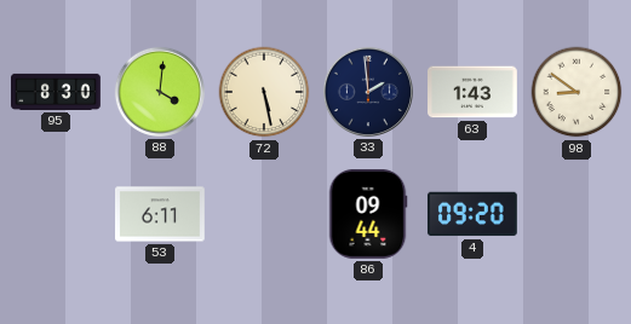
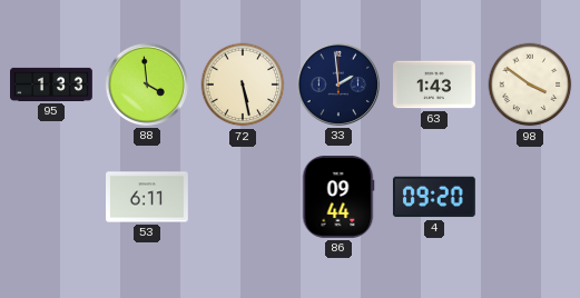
95: 8:30 -> 1:33 (52, 85)
88: 4:01 -> 3:59 (147, 85)
98: 8:51 -> 3:51 (530, 85)
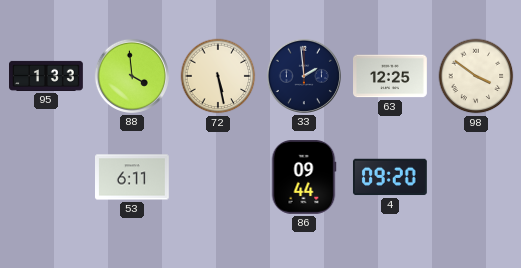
63: 1:43 -> 12:25 (391, 76)
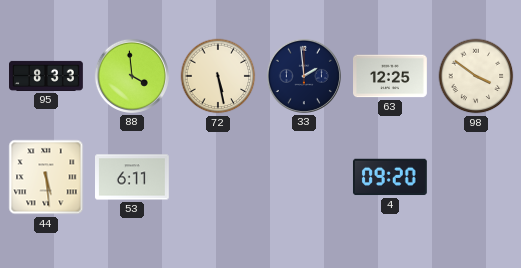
95: 1:33 -> 8:33 (47, 76)
44: none -> 5:29 (46, 177)
86: 09:44 -> none (304, 178)
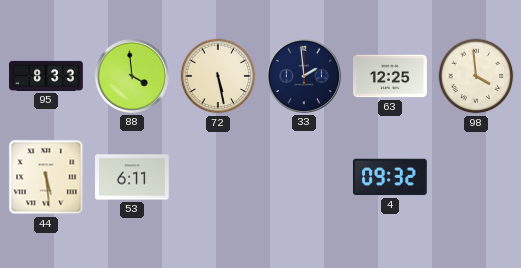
98: 3:51 -> 3:59 (476, 76)
4: 09:20 -> 09:32 (390, 177)
